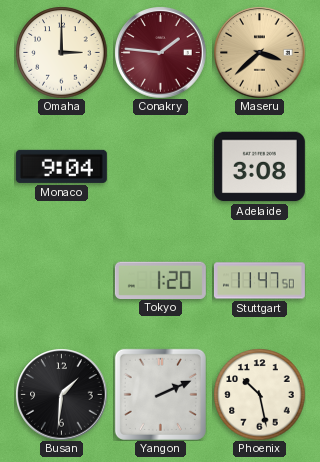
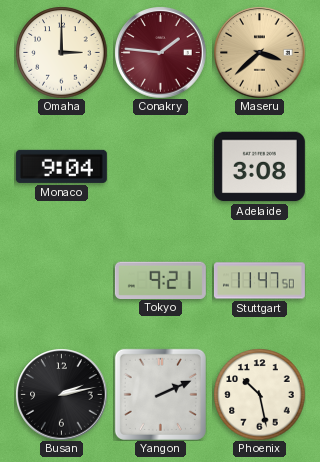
Tokyo: 1:20 -> 9:21 (160, 280)
Busan: 1:31 -> 2:13 (61, 394)
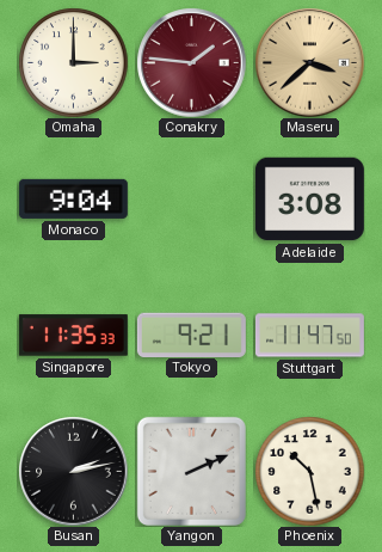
Singapore: none -> 11:35 (73, 336)
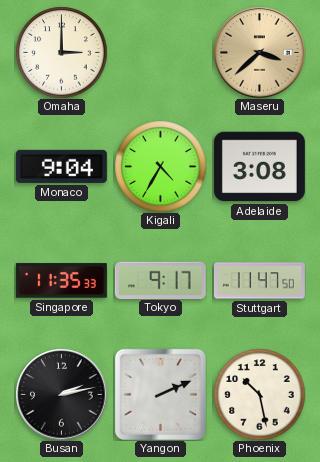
Conakry: 1:46 -> none (191, 62)
Kigali: none -> 4:35 (160, 166)
Tokyo: 9:21 -> 9:17 (160, 280)
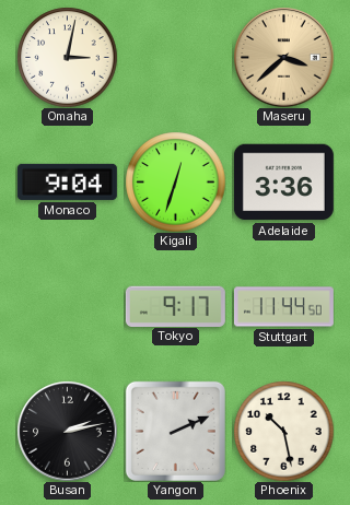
Omaha: 3:00 -> 3:02 (67, 57)
Kigali: 4:35 -> 12:33 (175, 181)
Adelaide: 3:08 -> 3:36 (283, 183)
Singapore: 11:35 -> none (61, 281)
Stuttgart: 11:47 -> 11:44 (283, 307)
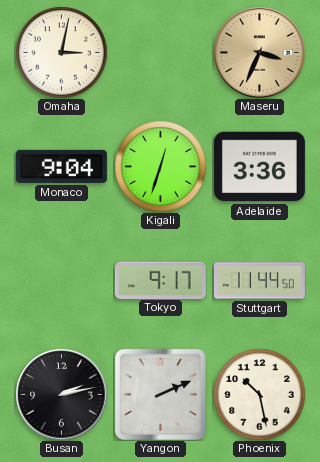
Maseru: 3:38 -> 3:34 (259, 52)
